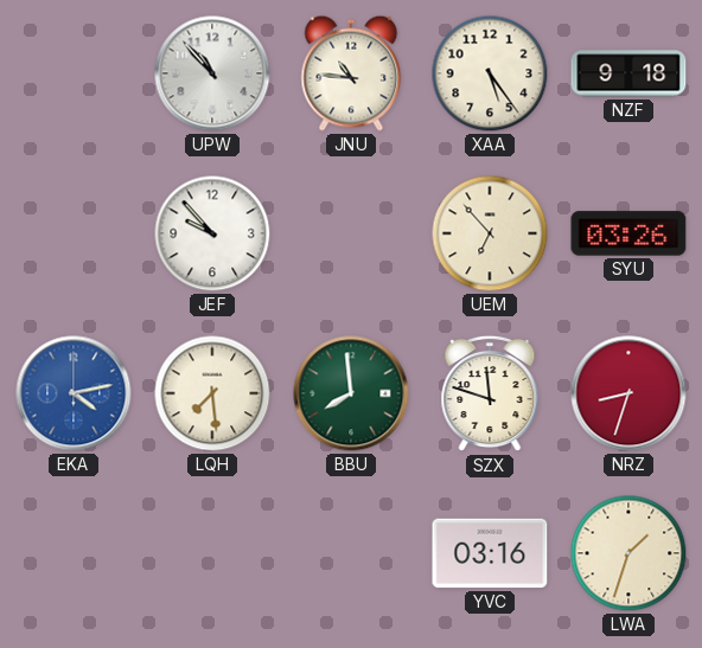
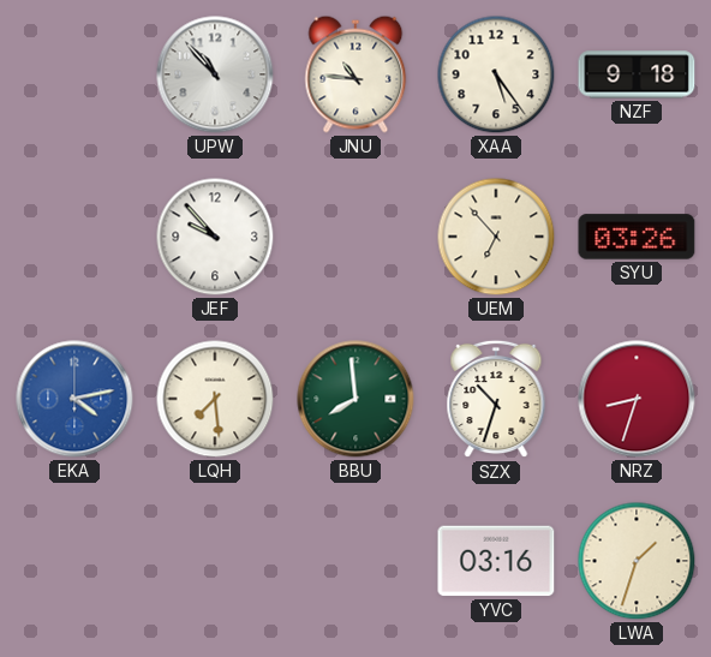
SZX: 11:48 -> 10:33 (496, 399)
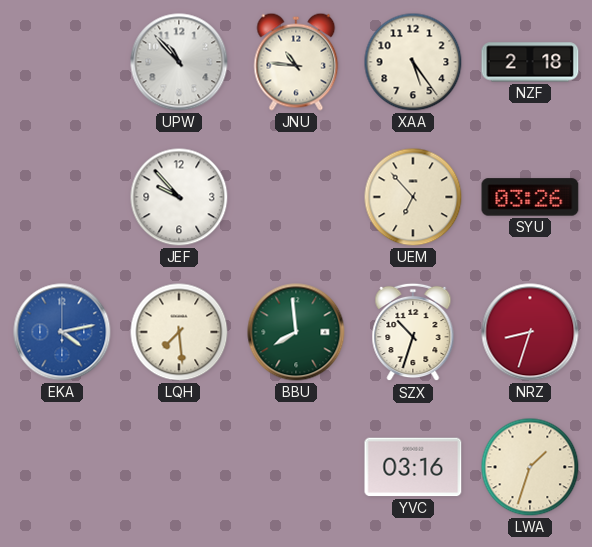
NZF: 9:18 -> 2:18 (530, 62)
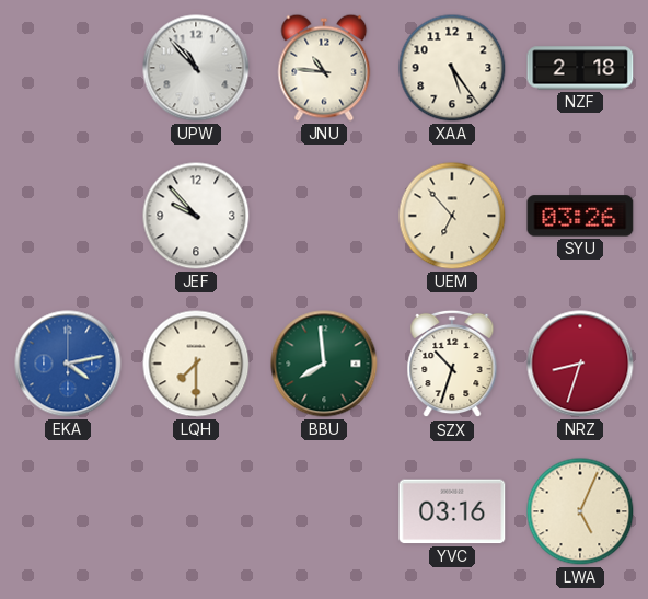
LQH: 7:29 -> 7:30 (196, 364)
LWA: 1:33 -> 5:04 (580, 511)
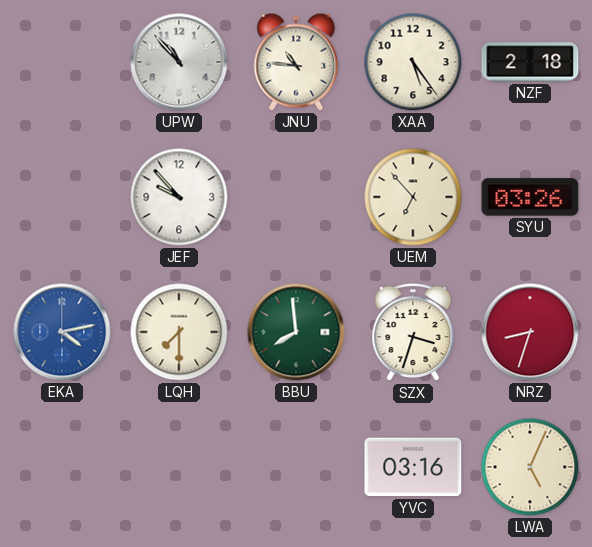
SZX: 10:33 -> 3:33 (413, 332)
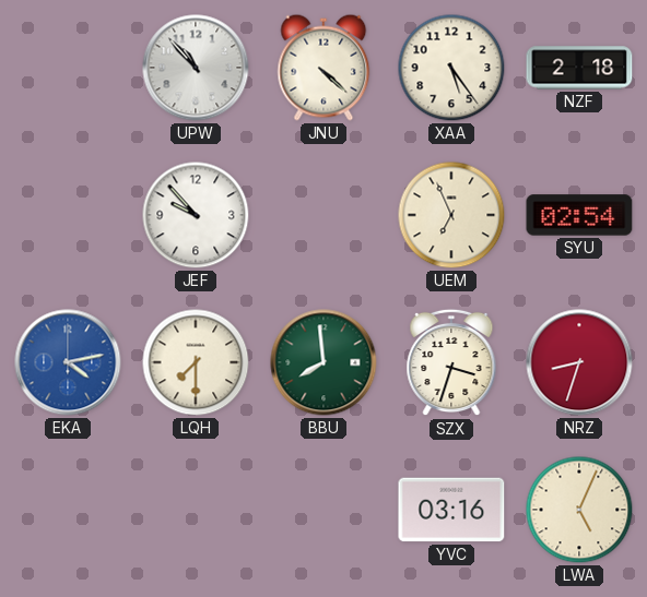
JNU: 10:46 -> 4:22 (323, 68)
UEM: 6:53 -> 6:56 (451, 215)
SYU: 03:26 -> 02:54 (579, 215)
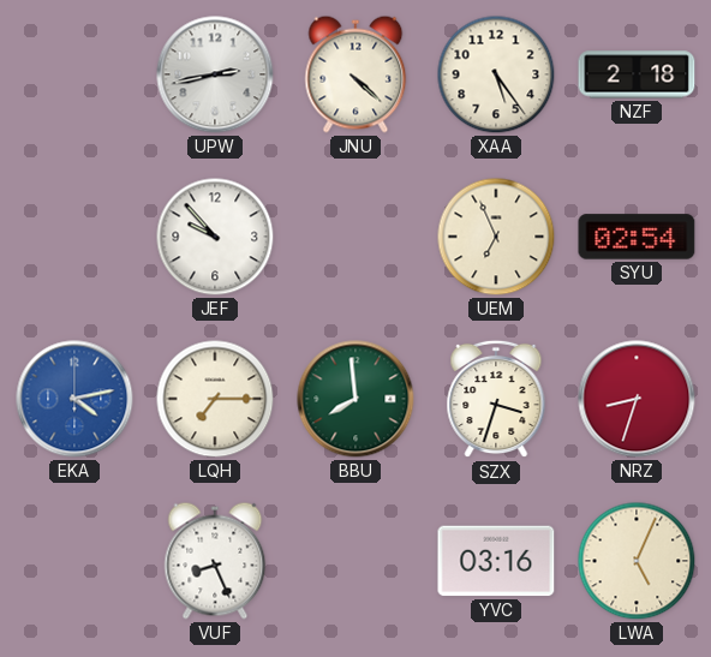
UPW: 10:53 -> 2:43 (215, 74)
LQH: 7:30 -> 7:15 (215, 399)
VUF: none -> 8:26 (215, 561)
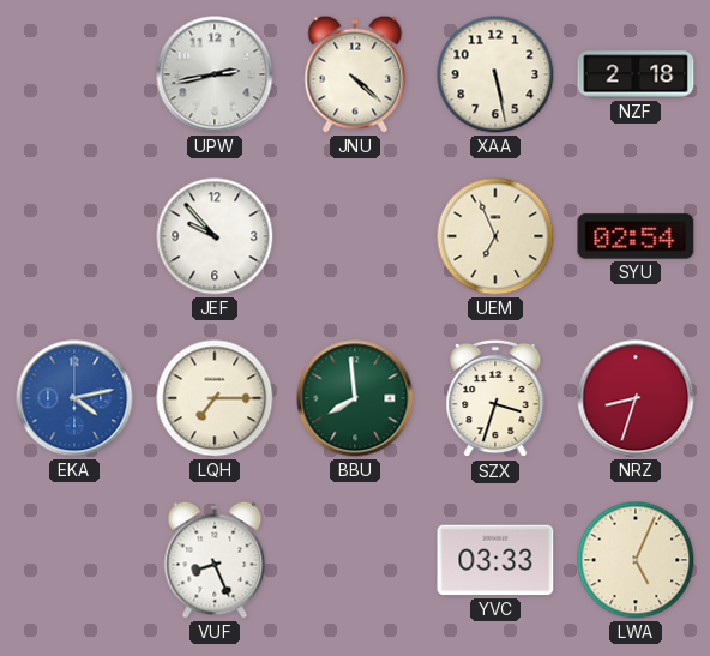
XAA: 5:24 -> 5:28 (495, 74)
YVC: 03:16 -> 03:33 (495, 560)
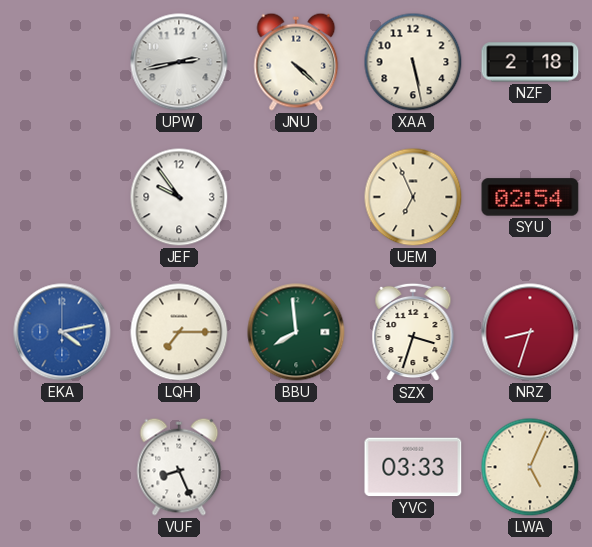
JEF: 9:53 -> 9:54 (179, 197)
